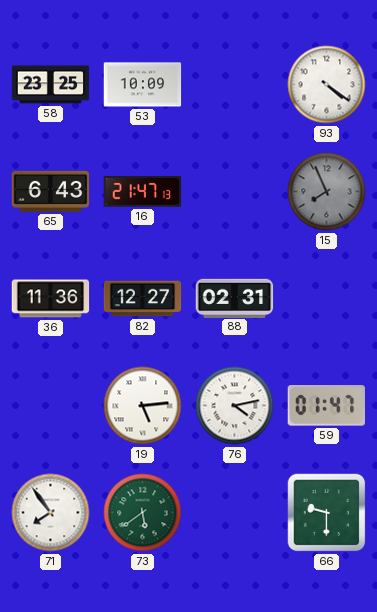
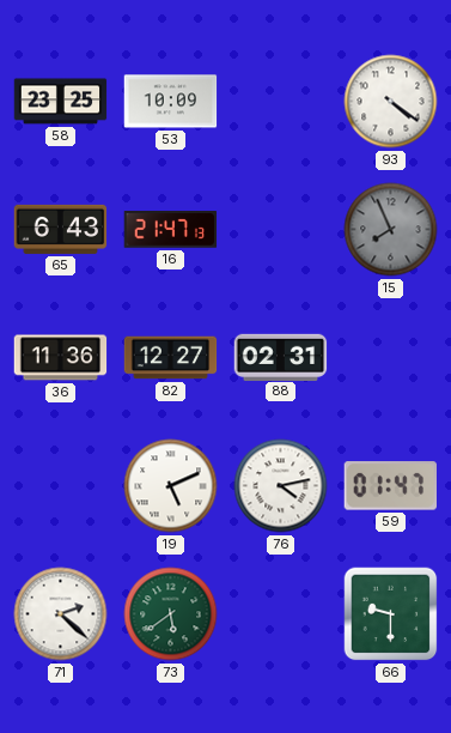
19: 5:14 -> 5:11 (171, 486)
71: 7:54 -> 2:22 (61, 614)
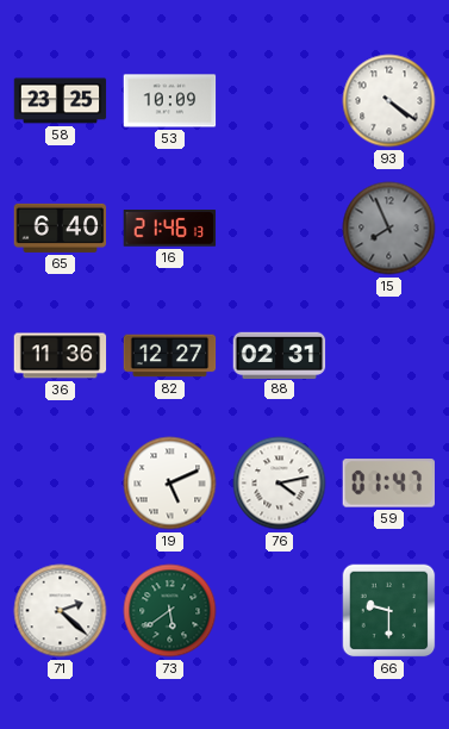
65: 6:43 -> 6:40 (61, 228)
16: 21:47 -> 21:46 (170, 229)
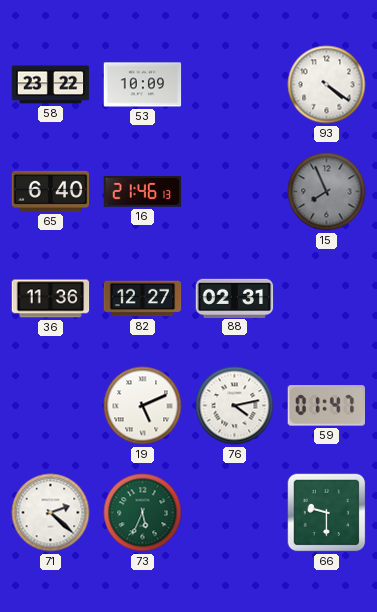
58: 23:25 -> 23:22 (51, 85)
73: 5:39 -> 5:34 (143, 513)
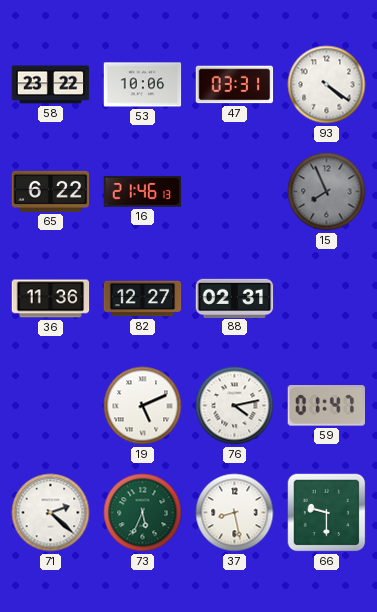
53: 10:09 -> 10:06 (143, 85)
47: none -> 03:31 (235, 85)
65: 6:40 -> 6:22 (51, 191)
37: none -> 8:28 (235, 513)
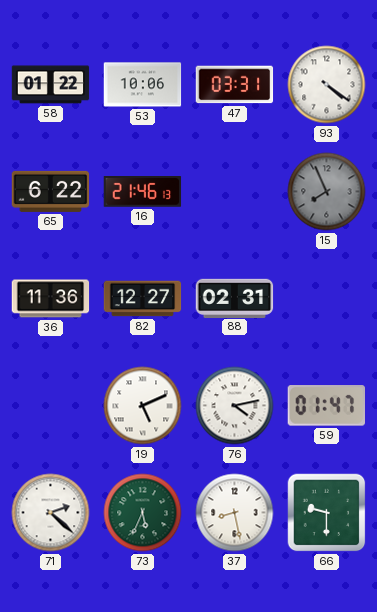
58: 23:22 -> 01:22 (51, 85)
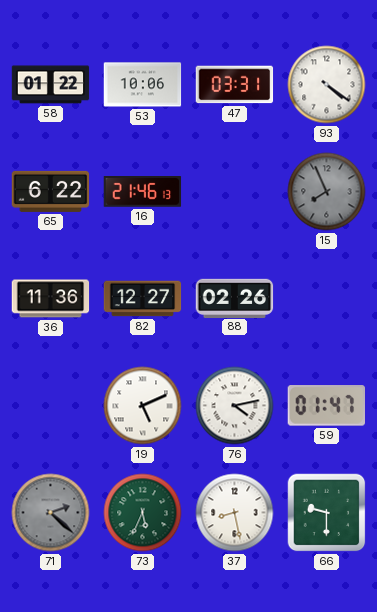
88: 02:31 -> 02:26 (235, 298)
71 dial: white -> grey (51, 513)
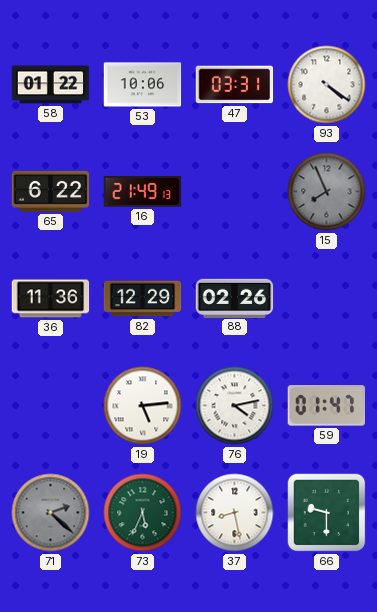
16: 21:46 -> 21:49 (143, 192)
82: 12:27 -> 12:29 (143, 299)
19: 5:11 -> 5:14 (143, 406)
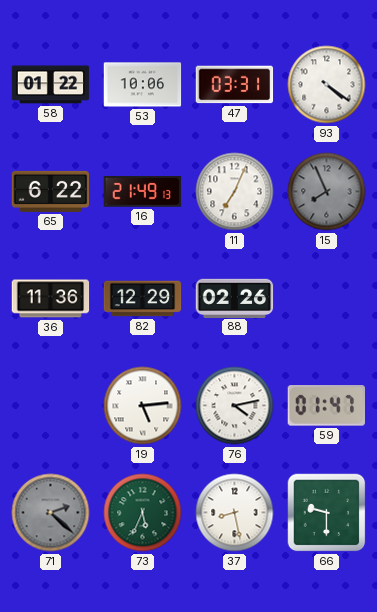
11: none -> 7:04 (235, 192)
